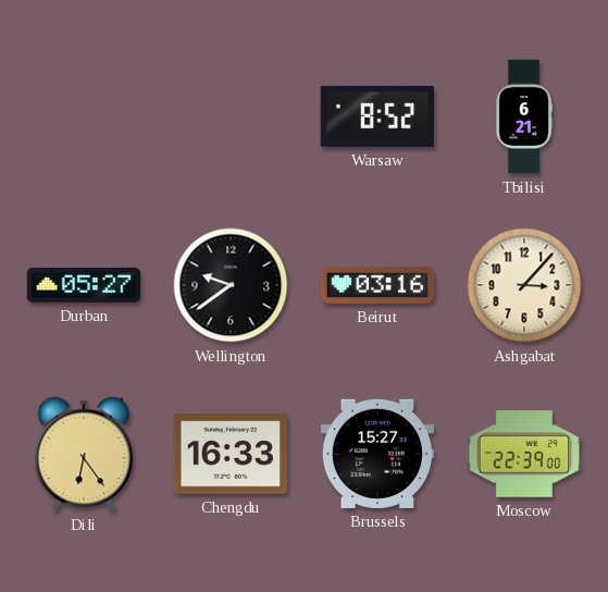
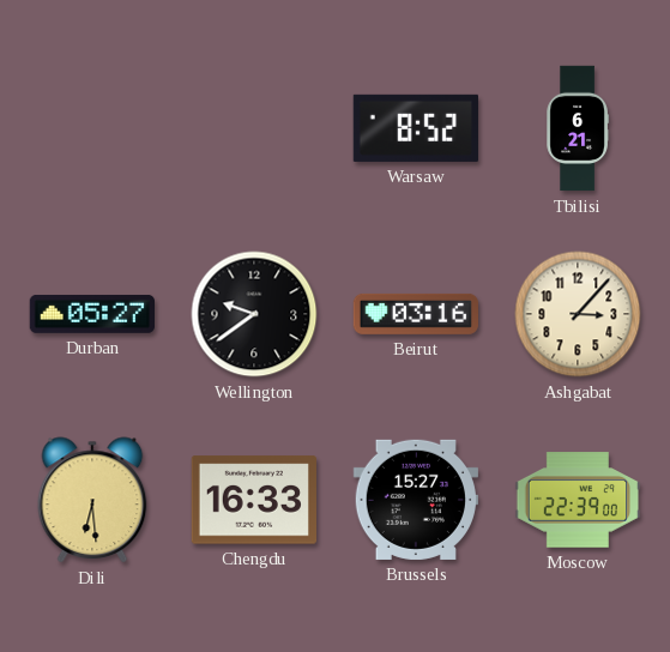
Dili: 6:24 -> 6:29 (92, 500)
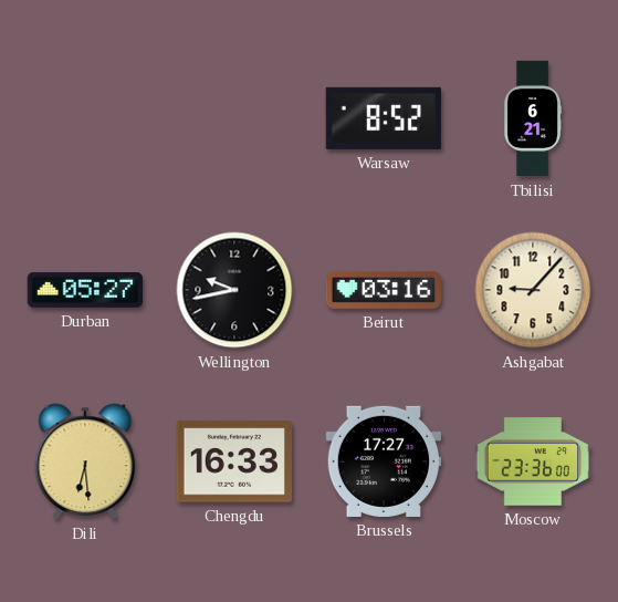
Wellington: 9:39 -> 9:43 (234, 290)
Ashgabat: 3:07 -> 9:07 (533, 290)
Brussels: 15:27 -> 17:27 (383, 461)
Moscow: 22:39 -> 23:36 (533, 461)
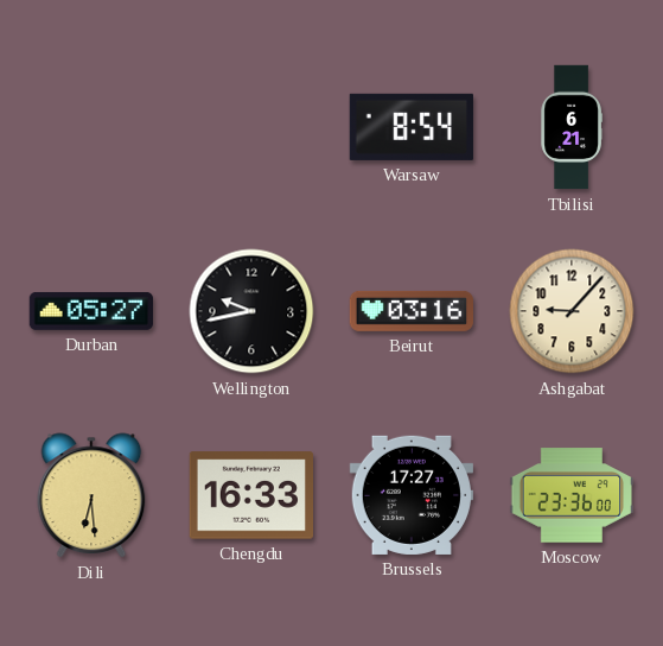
Warsaw: 8:52 -> 8:54 (410, 127)
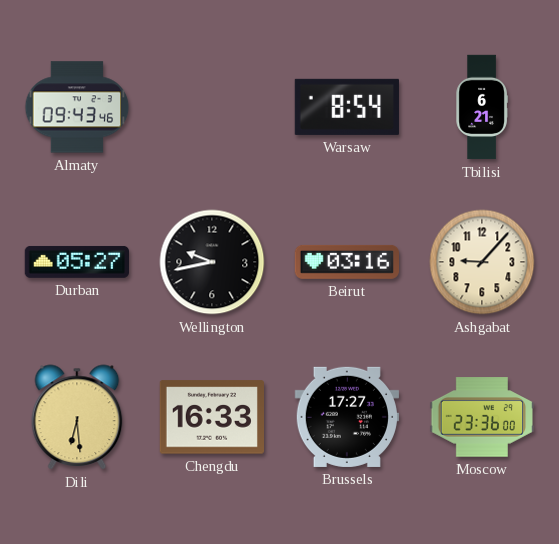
Almaty: none -> 09:43 (77, 107)
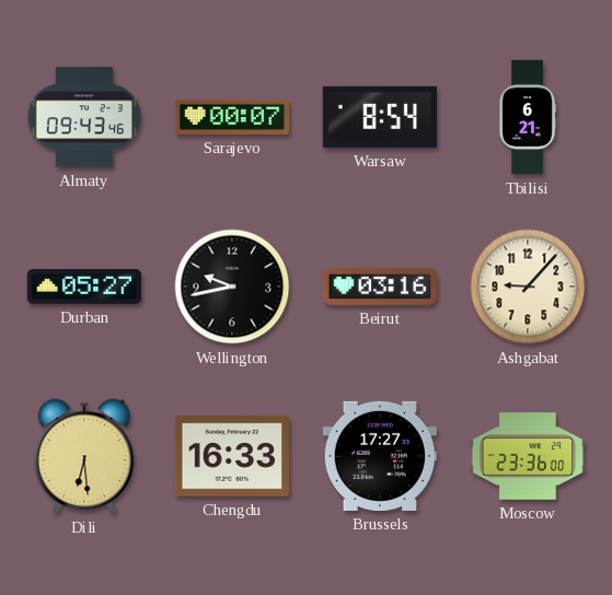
Sarajevo: none -> 00:07 (232, 117)
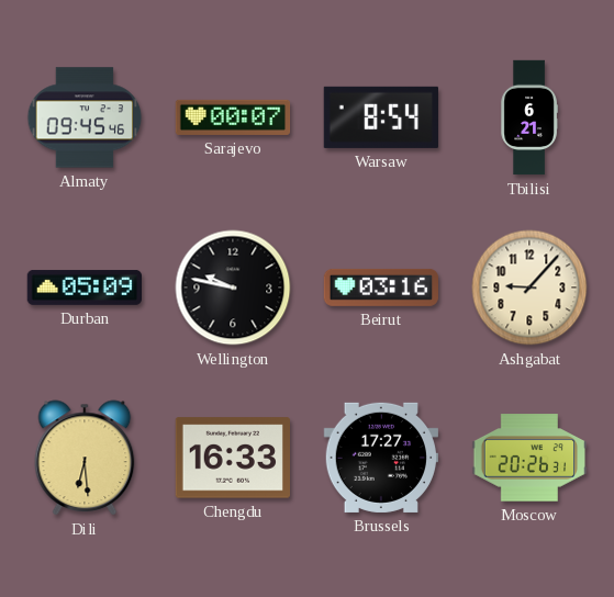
Almaty: 09:43 -> 09:45 (85, 117)
Durban: 05:27 -> 05:09 (83, 288)
Wellington: 9:43 -> 9:47 (233, 288)
Moscow: 23:36 -> 20:26 (529, 458)
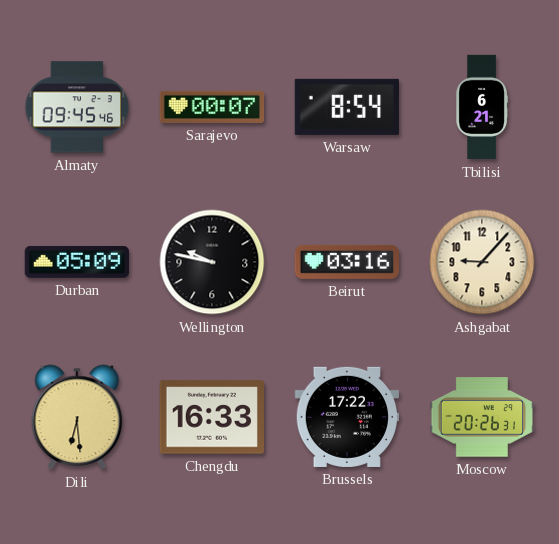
Brussels: 17:27 -> 17:22 (346, 417)
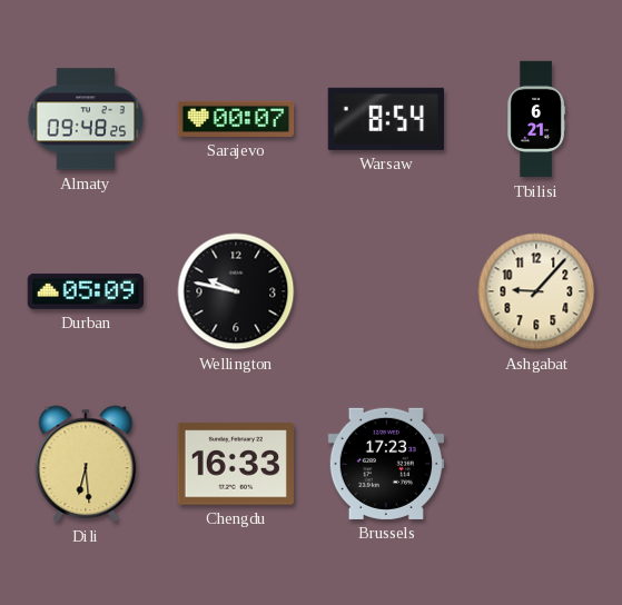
Almaty: 09:45 -> 09:48 (86, 119)
Beirut: 03:16 -> none (346, 262)
Brussels: 17:22 -> 17:23 (385, 464)
Moscow: 20:26 -> none (482, 417)
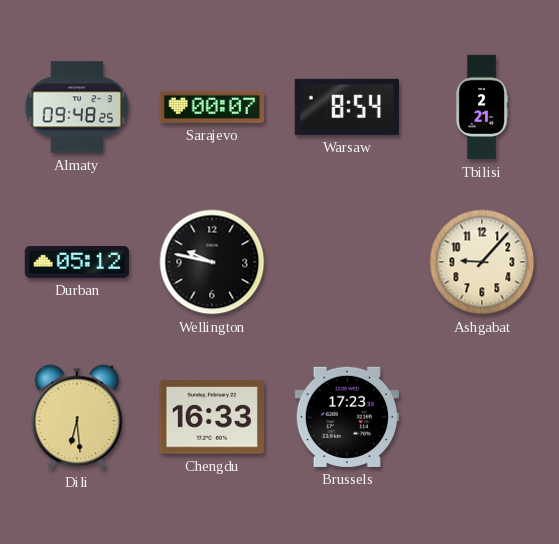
Tbilisi: 6:21 -> 2:21 (482, 107)
Durban: 05:09 -> 05:12 (76, 262)
